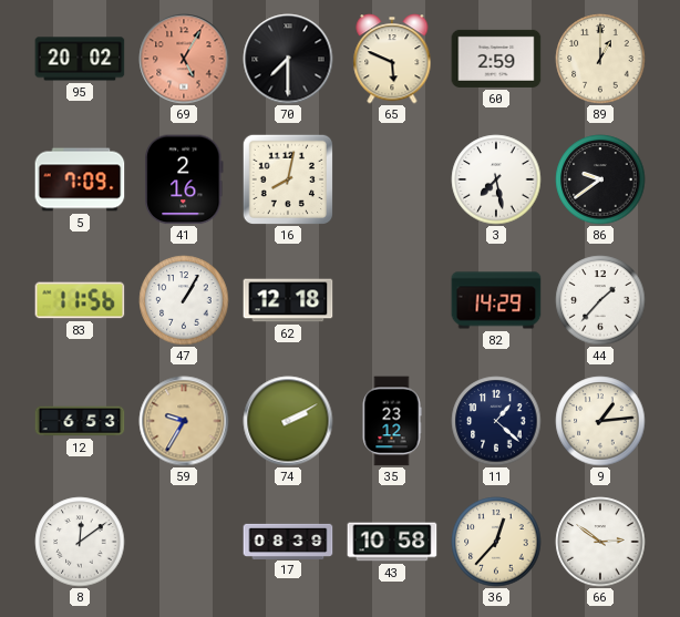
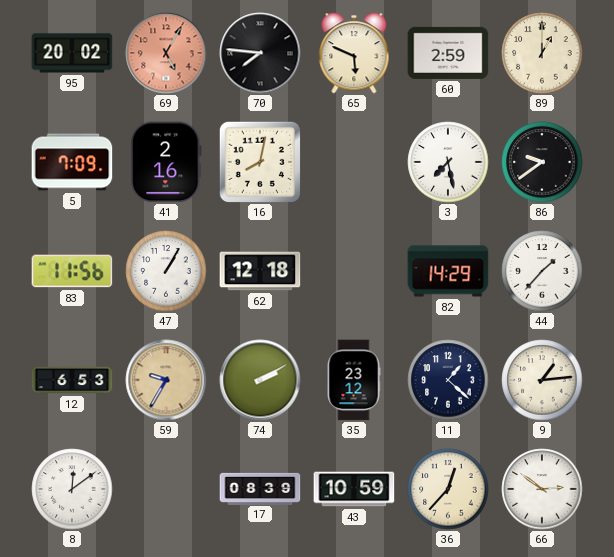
70: 7:30 -> 7:46 (260, 53)
43: 10:58 -> 10:59 (354, 489)
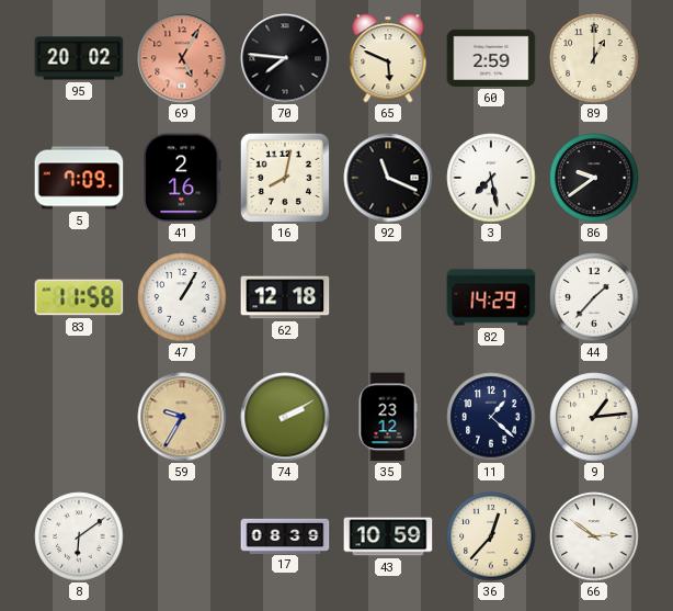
92: none -> 11:19 (388, 178)
83: 11:56 -> 11:58 (79, 297)
12: 6:53 -> none (72, 380)
8: 12:09 -> 6:09 (79, 536)
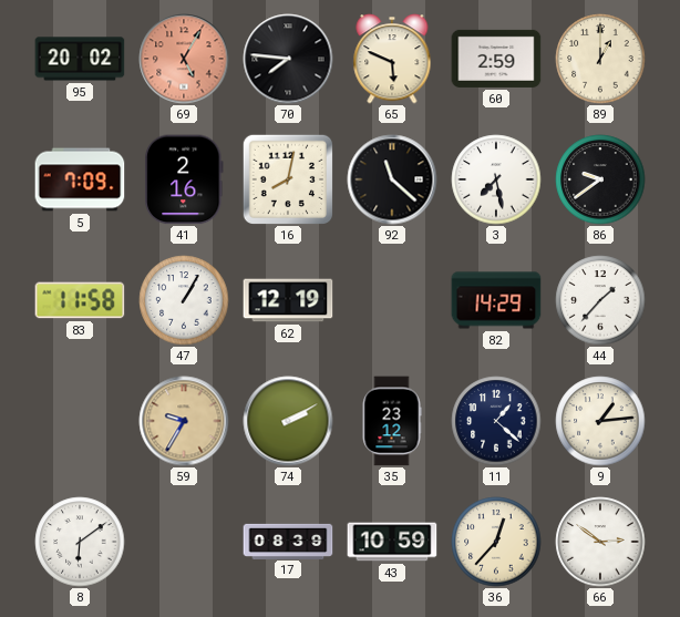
92: 11:19 -> 11:22 (392, 179)
62: 12:18 -> 12:19 (288, 300)
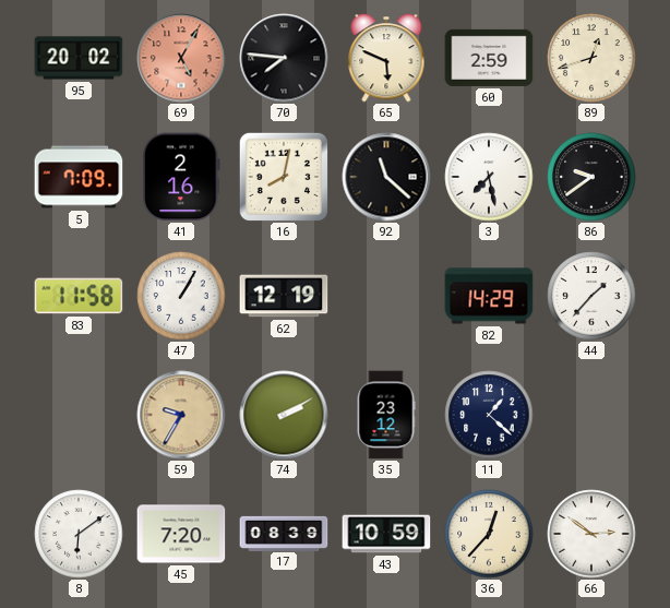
89: 1:00 -> 12:42 (591, 58)
9: 1:14 -> none (600, 421)
45: none -> 7:20 (181, 534)
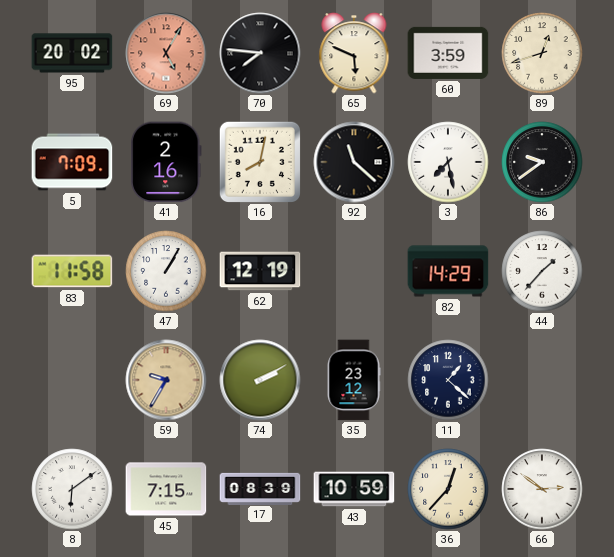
60: 2:59 -> 3:59 (448, 53)
45: 7:20 -> 7:15 (166, 489)
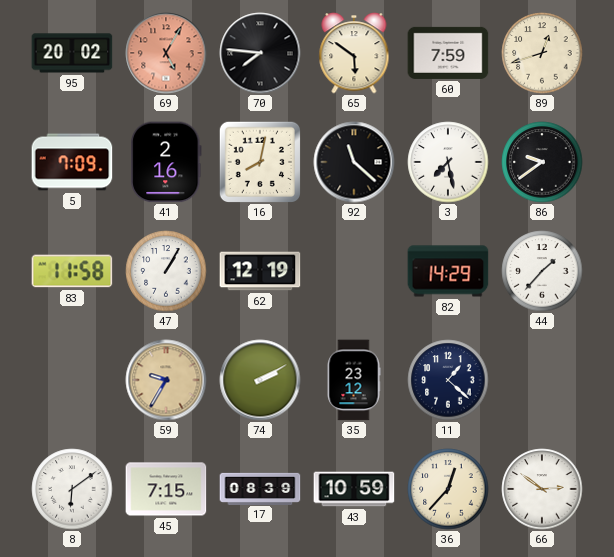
65: 5:49 -> 5:51 (354, 53)
60: 3:59 -> 7:59 (448, 53)
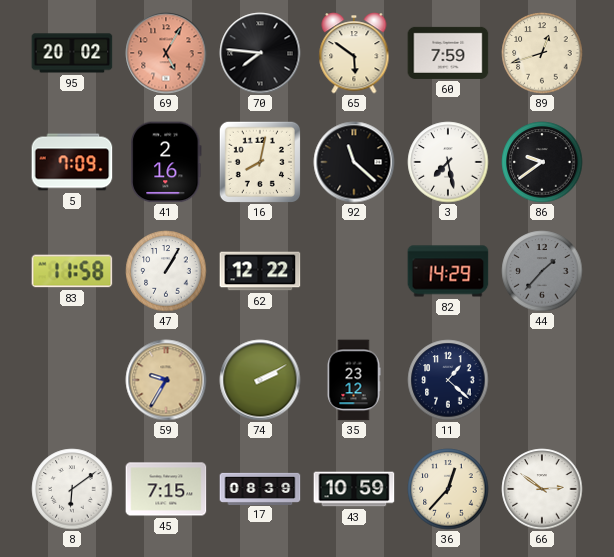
62: 12:19 -> 12:22 (260, 271)
44 dial: white -> grey (542, 271)
